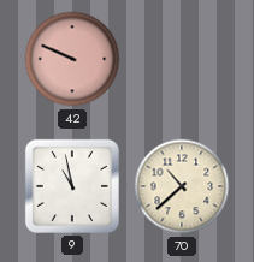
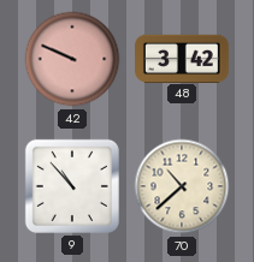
48: none -> 3:42 (183, 58)
9: 10:58 -> 10:53 (72, 186)
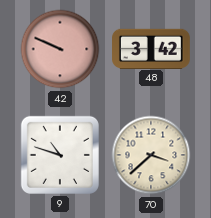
9: 10:53 -> 10:48 (60, 155)
70: 10:38 -> 3:38 (151, 155)
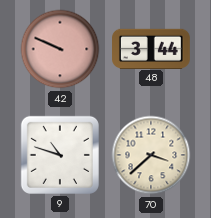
48: 3:42 -> 3:44 (152, 48)
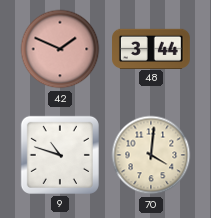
42: 9:49 -> 1:49 (60, 49)
70: 3:38 -> 4:01 (151, 155)
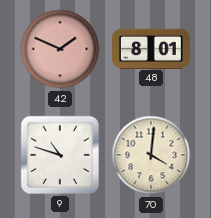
48: 3:44 -> 8:01 (152, 48)
